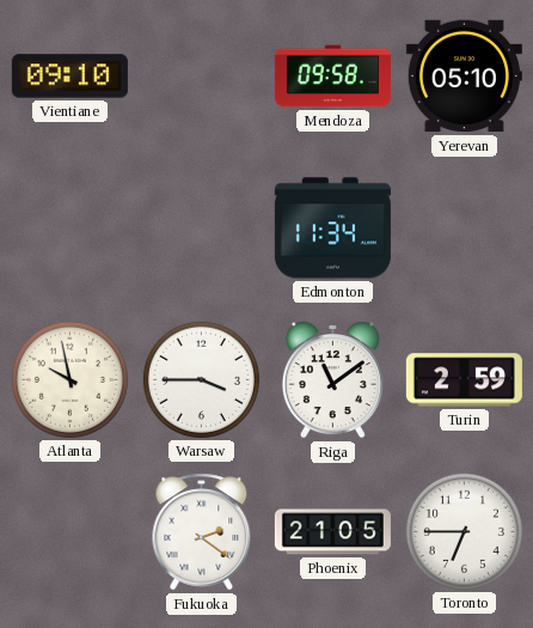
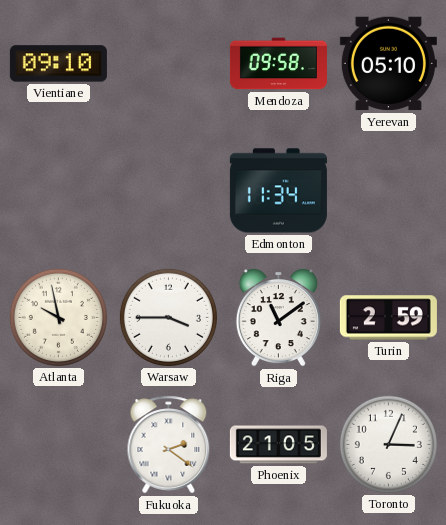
Toronto: 6:45 -> 3:04 (388, 444)
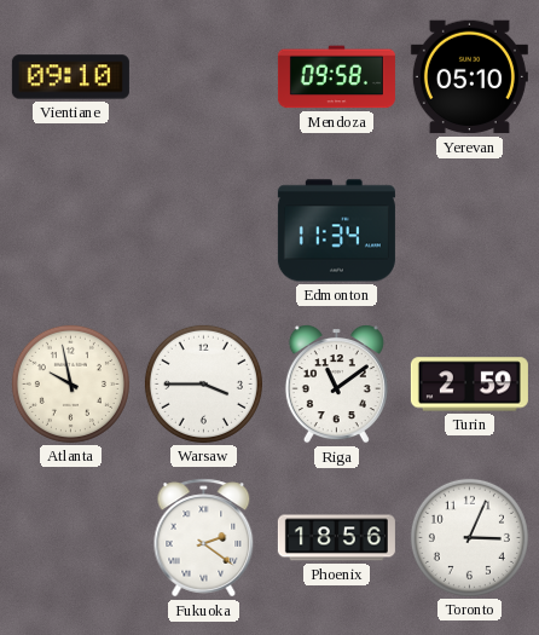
Phoenix: 21:05 -> 18:56 (336, 538)
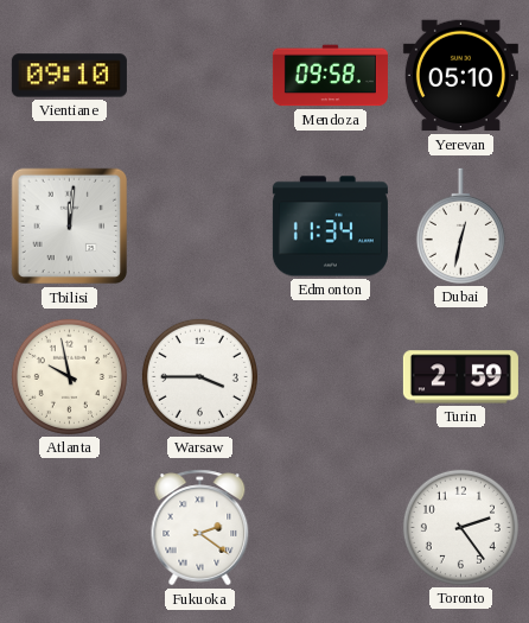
Tbilisi: none -> 12:01 (70, 227)
Dubai: none -> 12:32 (460, 225)
Riga: 11:09 -> none (336, 385)
Phoenix: 18:56 -> none (336, 538)
Toronto: 3:04 -> 2:24 (460, 527)
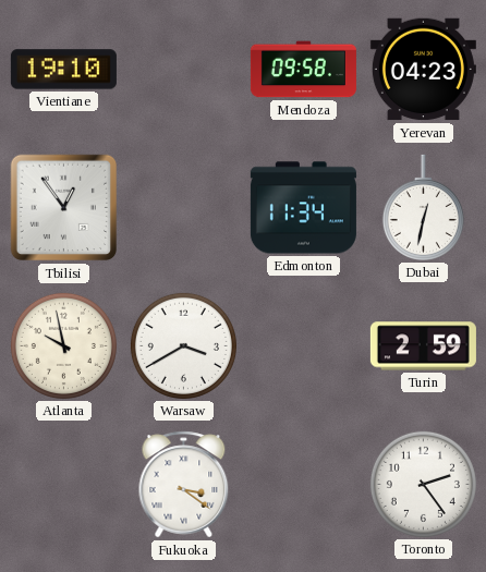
Vientiane: 09:10 -> 19:10 (63, 70)
Yerevan: 05:10 -> 04:23 (423, 70)
Tbilisi: 12:01 -> 12:54 (64, 208)
Warsaw: 3:45 -> 3:40 (183, 345)
Fukuoka: 2:21 -> 3:21 (184, 485)
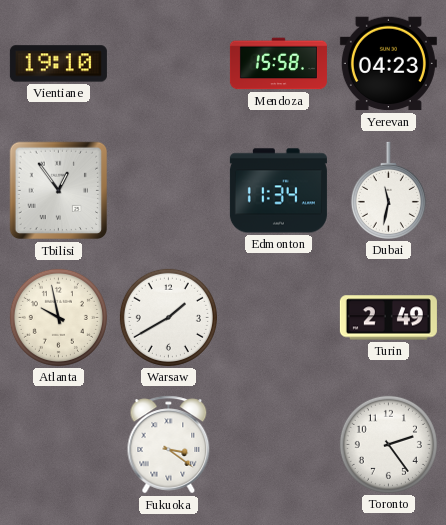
Mendoza: 09:58 -> 15:58 (278, 64)
Dubai: 12:32 -> 11:32 (388, 190)
Warsaw: 3:40 -> 1:40 (168, 317)
Turin: 2:59 -> 2:49 (388, 318)
